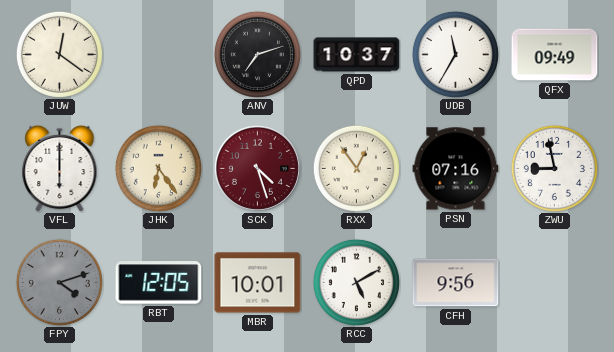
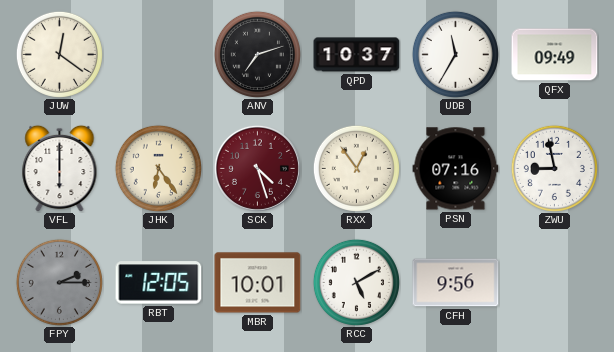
FPY: 4:12 -> 2:15 (59, 282)
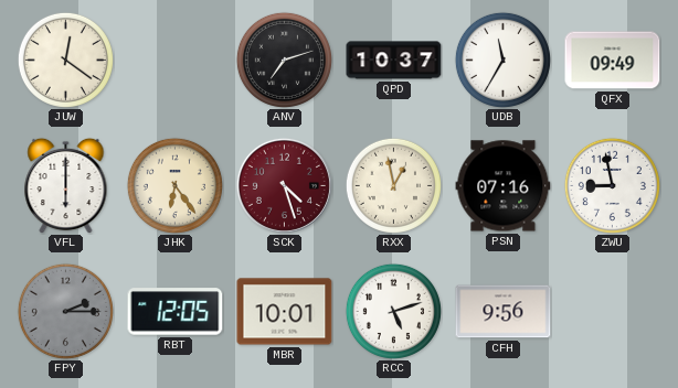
RXX: 12:54 -> 12:58 (393, 185)
RCC: 5:10 -> 5:12 (393, 311)
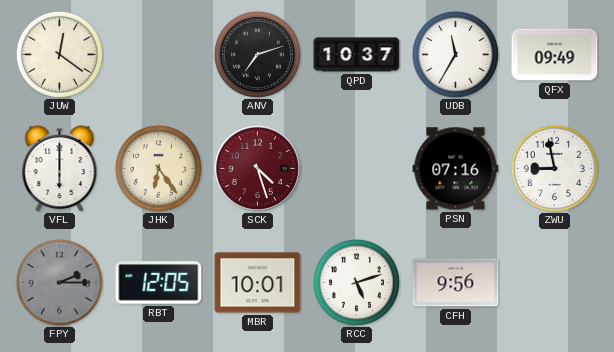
RXX: 12:58 -> none (393, 185)
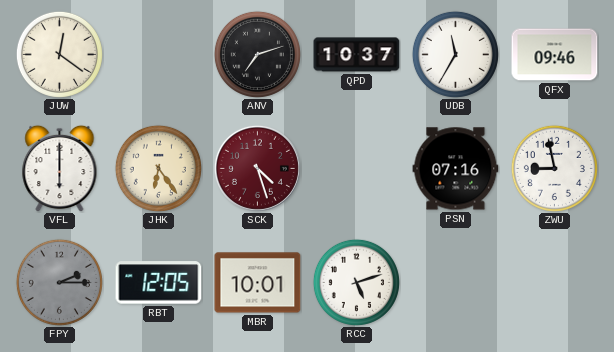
QFX: 09:49 -> 09:46 (555, 55)
CFH: 9:56 -> none (456, 283)
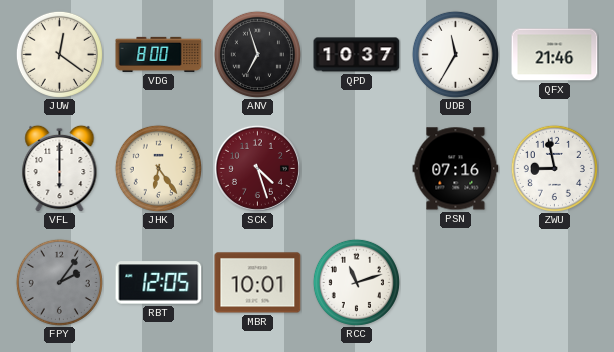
VDG: none -> 8:00 (159, 54)
ANV: 7:12 -> 6:57 (257, 54)
QFX: 09:46 -> 21:46 (555, 55)
FPY: 2:15 -> 2:06 (59, 282)
RCC: 5:12 -> 11:12 (356, 282)
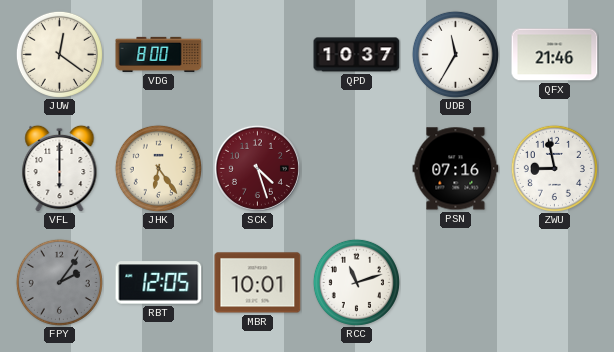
ANV: 6:57 -> none (257, 54)
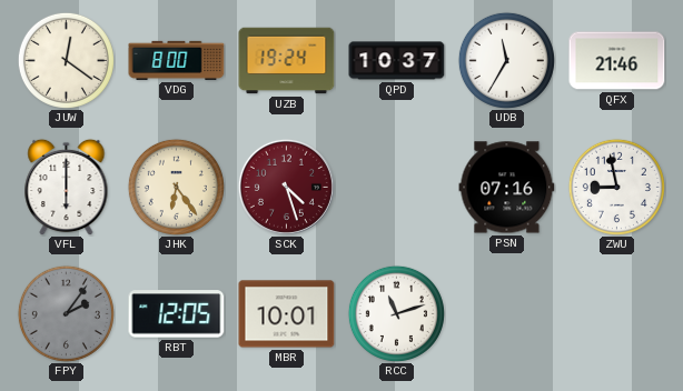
UZB: none -> 19:24 (287, 61)
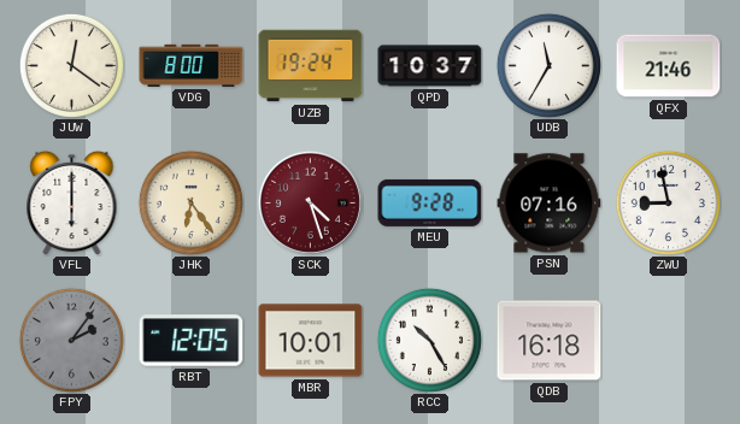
MEU: none -> 9:28 (430, 202)
RCC: 11:12 -> 10:25 (429, 340)
QDB: none -> 16:18 (550, 341)
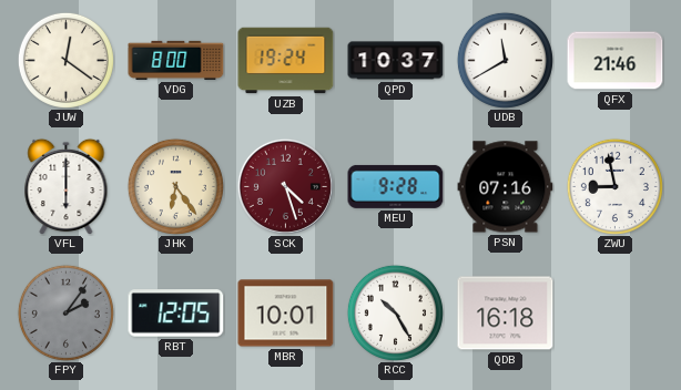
UDB: 11:35 -> 11:40 (505, 60)
